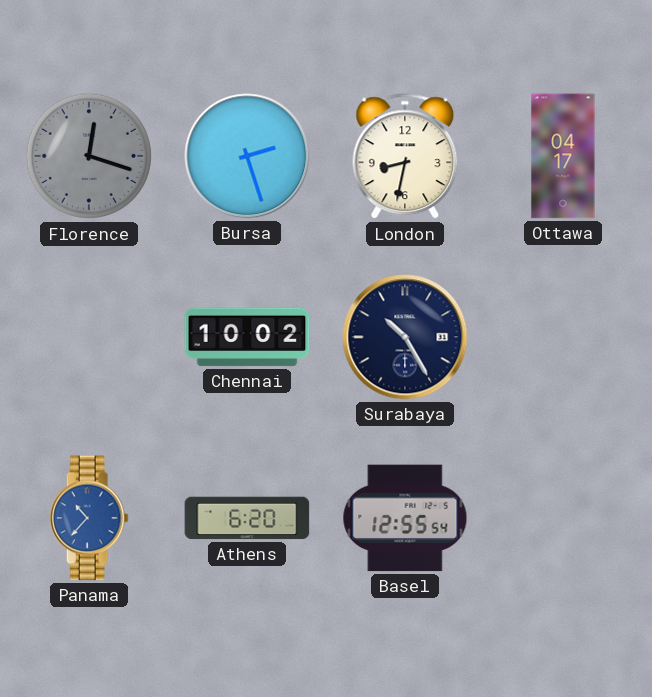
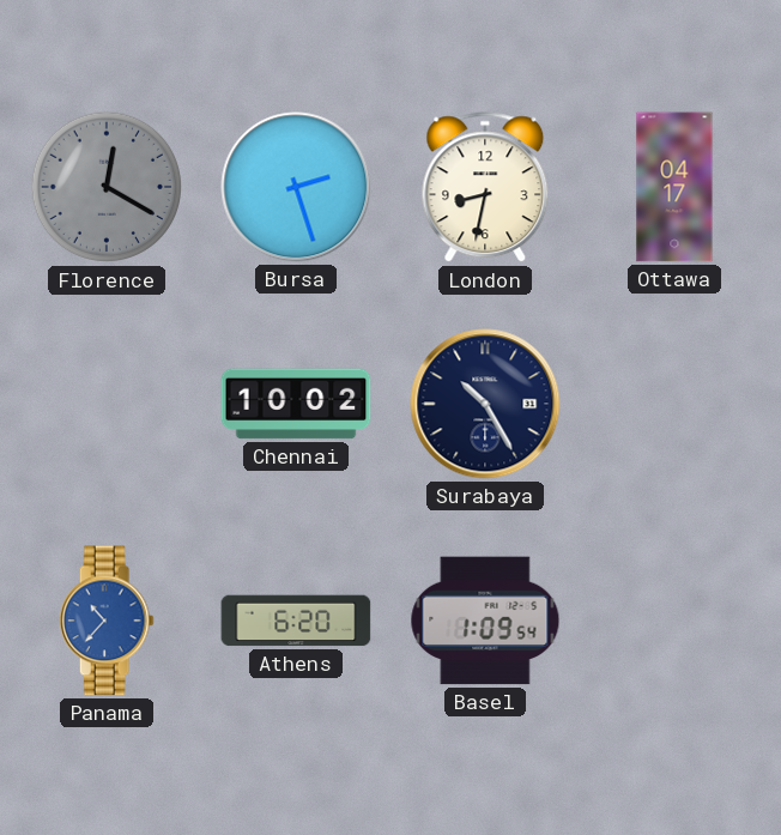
Florence: 12:18 -> 12:20 (107, 187)
Basel: 12:55 -> 1:09 (485, 621)
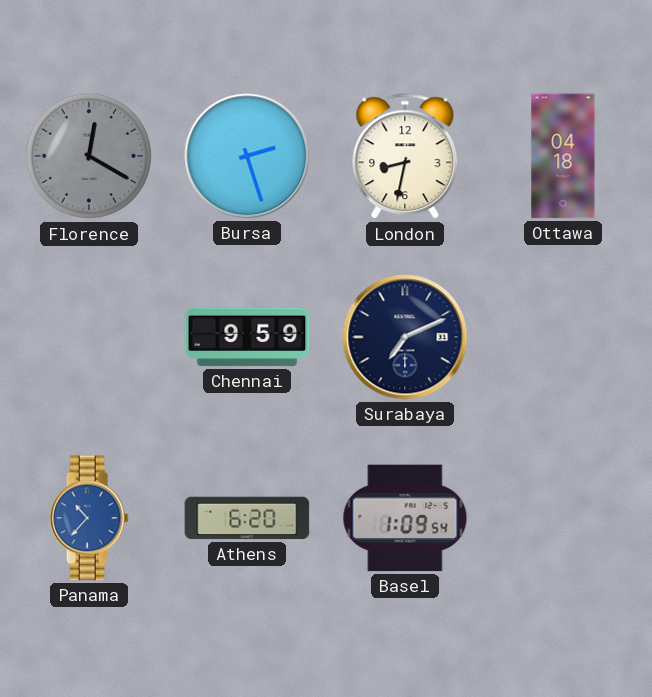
Ottawa: 04:17 -> 04:18 (563, 156)
Chennai: 10:02 -> 9:59 (247, 337)
Surabaya: 10:25 -> 7:11 (405, 337)
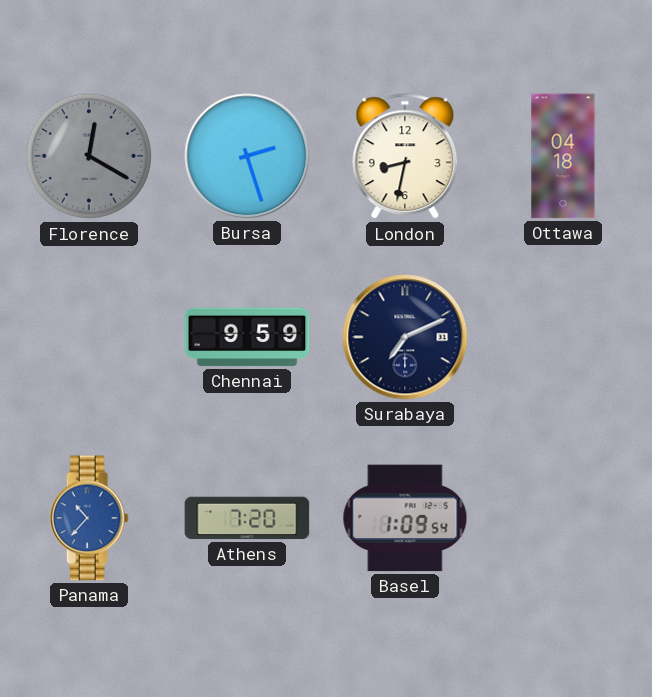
Athens: 6:20 -> 7:20 (247, 518)
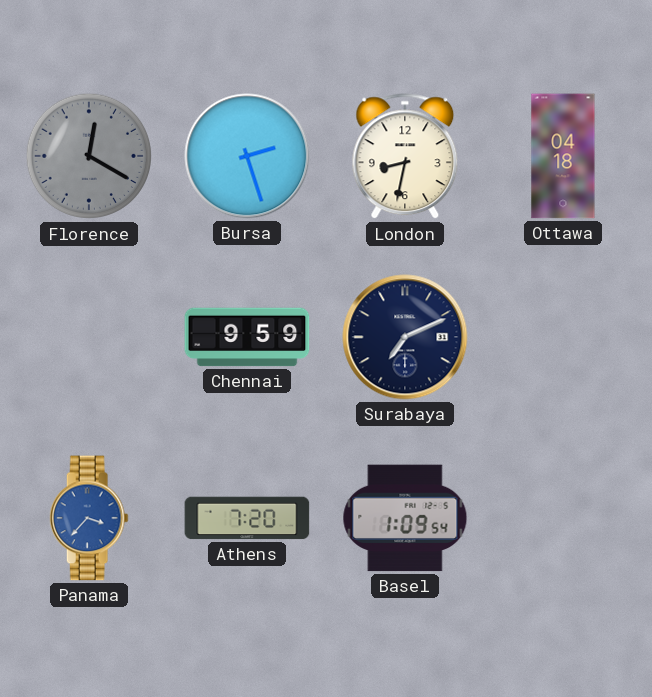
Panama: 10:37 -> 3:37 (89, 518)
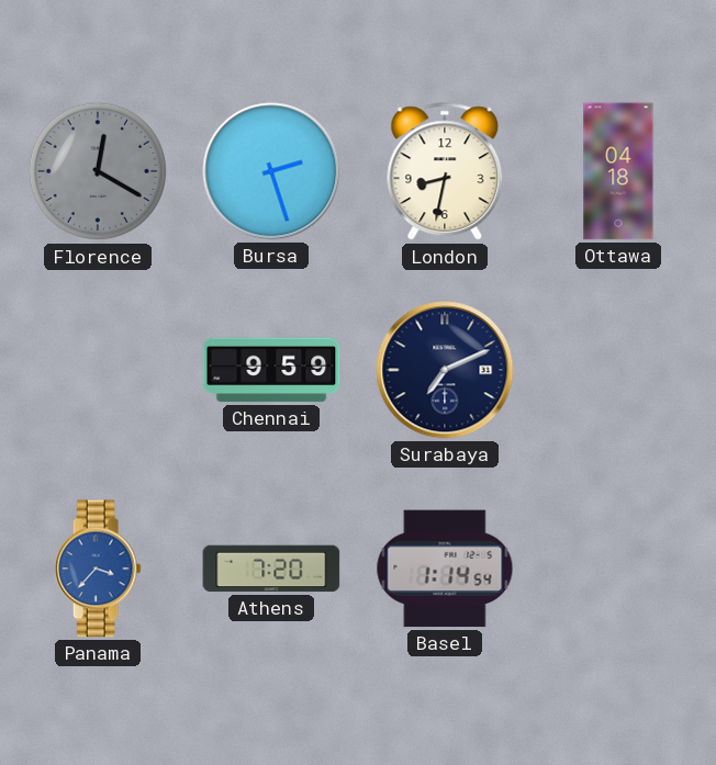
Basel: 1:09 -> 1:14 (445, 569)
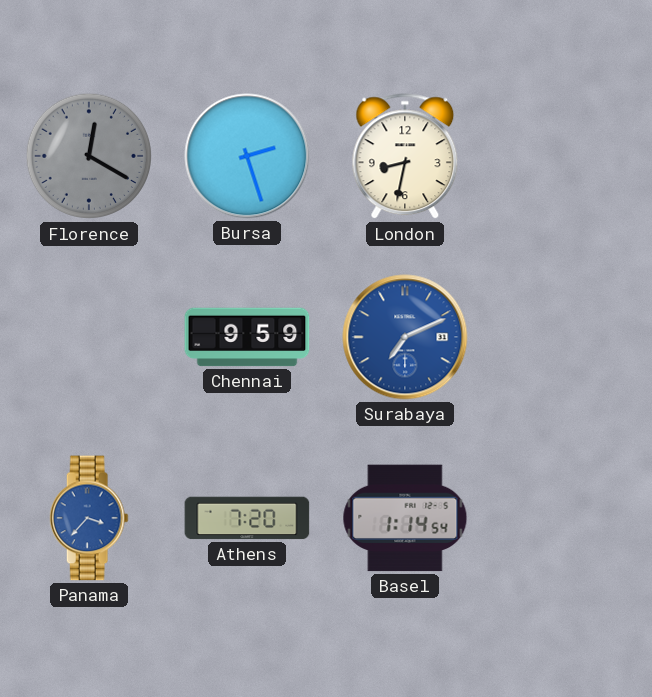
Ottawa: 04:18 -> none (618, 171)
Surabaya dial: navy -> blue (405, 337)
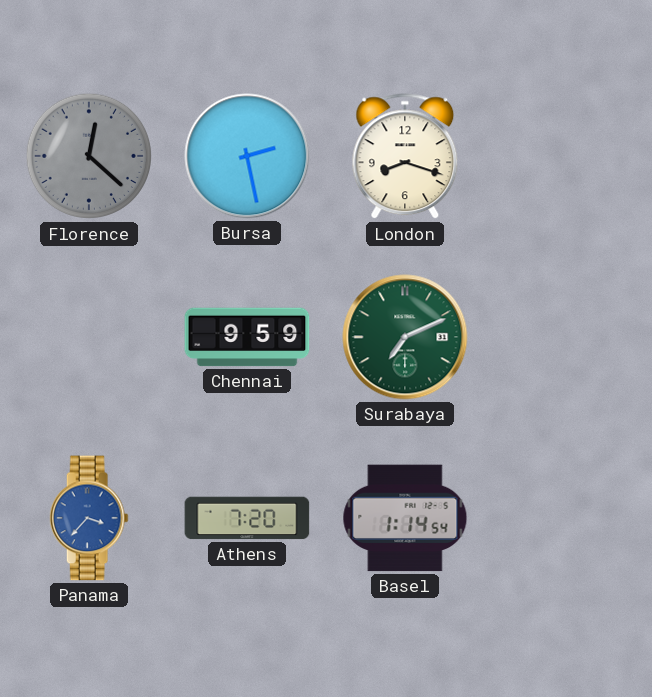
Florence: 12:20 -> 12:22 (89, 156)
Bursa: 2:27 -> 2:28 (247, 156)
London: 8:32 -> 8:18 (405, 157)
Surabaya dial: blue -> green (405, 337)
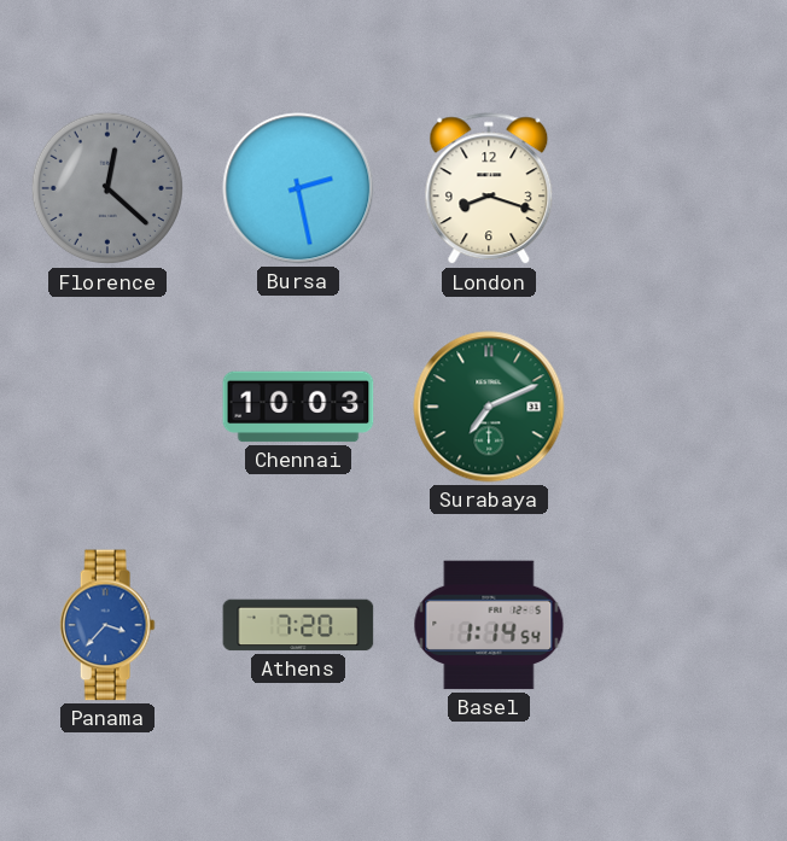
Chennai: 9:59 -> 10:03 (298, 407)
